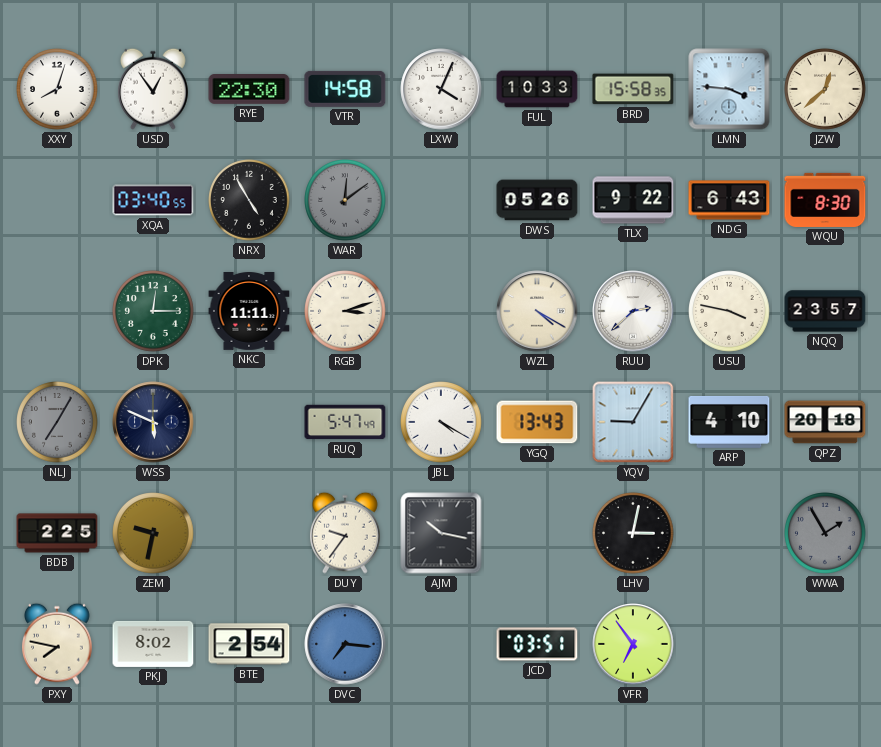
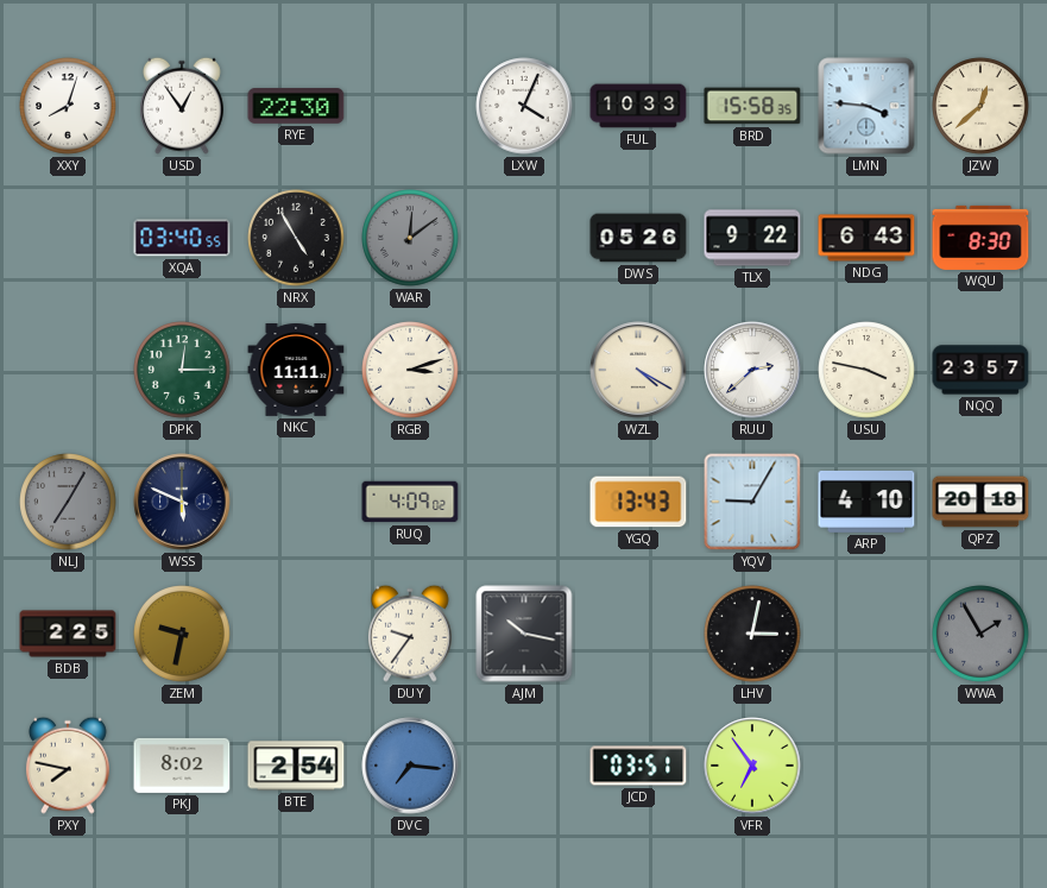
VTR: 14:58 -> none (345, 89)
RUQ: 5:47 -> 4:09 (410, 502)
JBL: 4:20 -> none (441, 422)
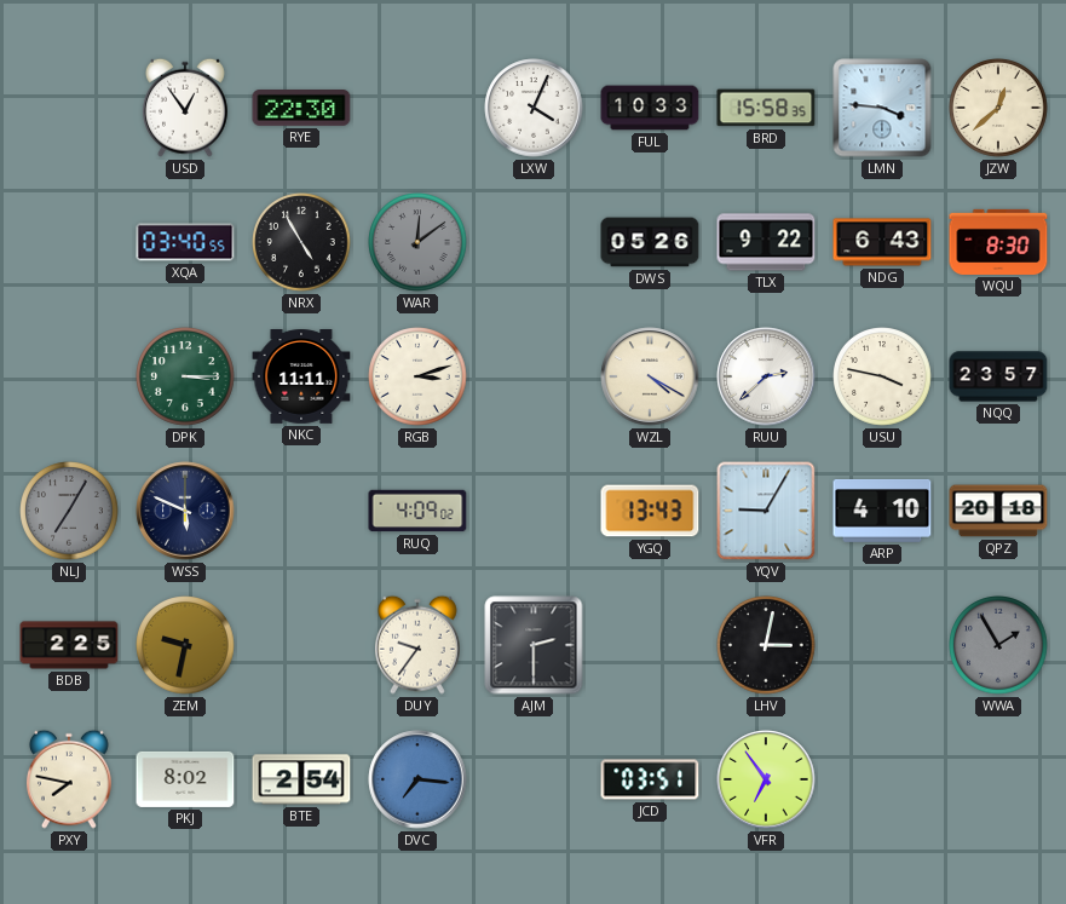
XXY: 8:03 -> none (68, 106)
DPK: 12:15 -> 3:15 (185, 376)
AJM: 10:17 -> 2:30 (534, 645)
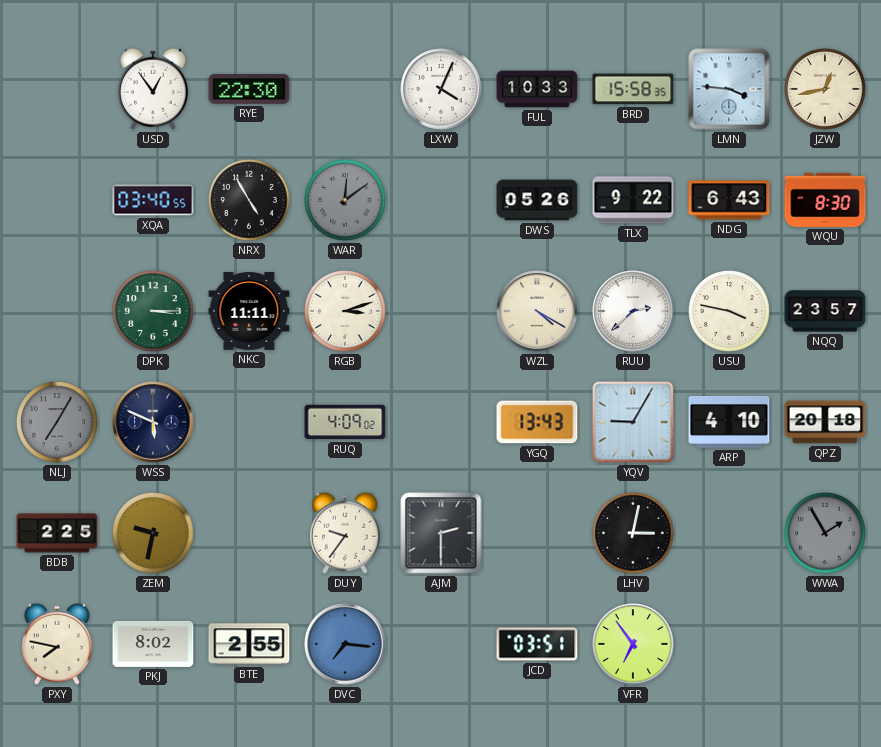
JZW: 12:38 -> 12:43 (825, 89)
BTE: 2:54 -> 2:55 (249, 644)
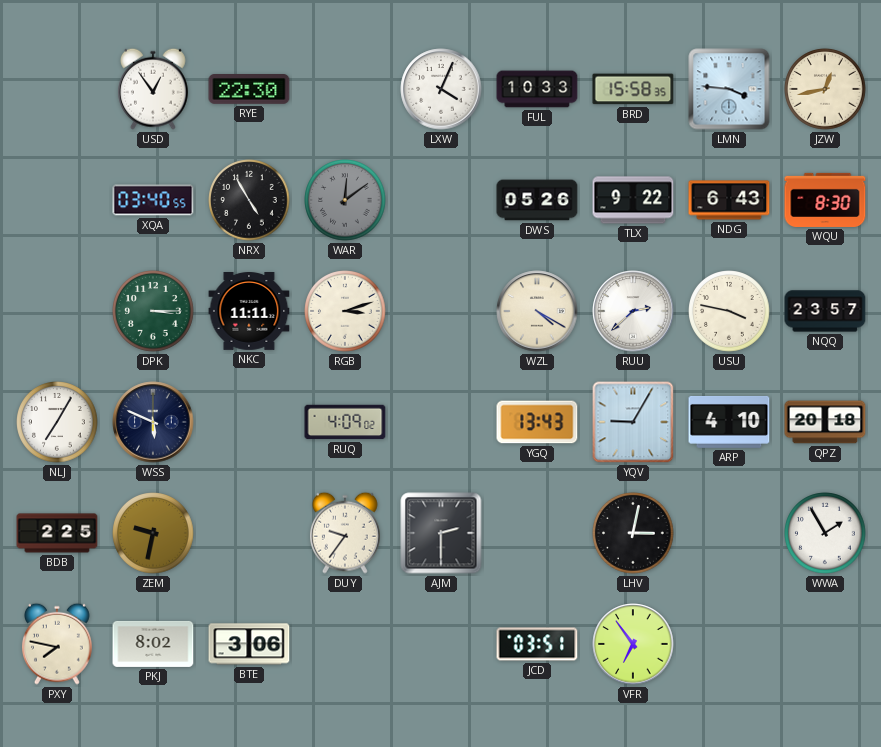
NLJ dial: grey -> white (57, 422)
WWA dial: grey -> white (825, 533)
BTE: 2:55 -> 3:06 (249, 644)
DVC: 7:16 -> none (345, 644)
